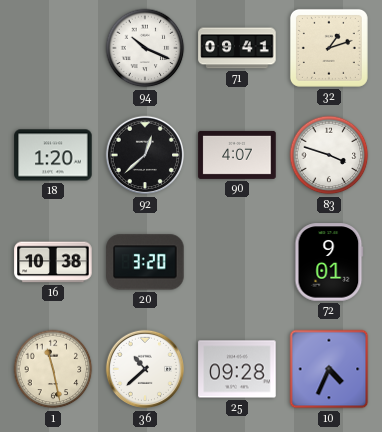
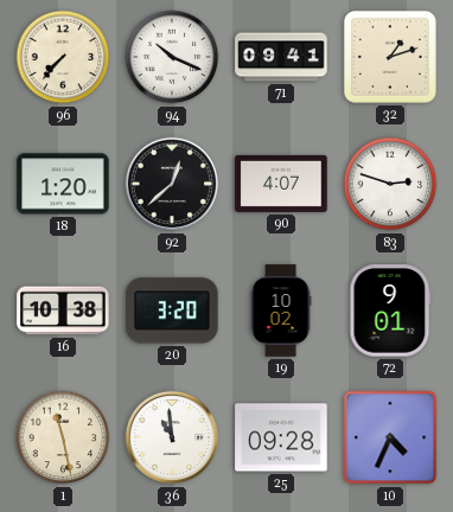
96: none -> 7:37 (63, 57)
83: 3:48 -> 2:48 (390, 184)
19: none -> 10:02 (281, 311)
36: 10:38 -> 10:59 (172, 437)
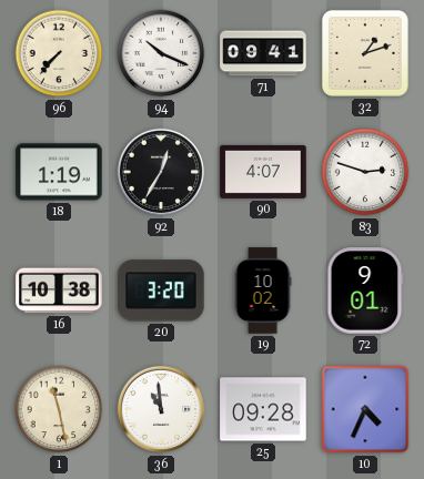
18: 1:20 -> 1:19 (59, 172)
92: 12:38 -> 12:35 (161, 172)
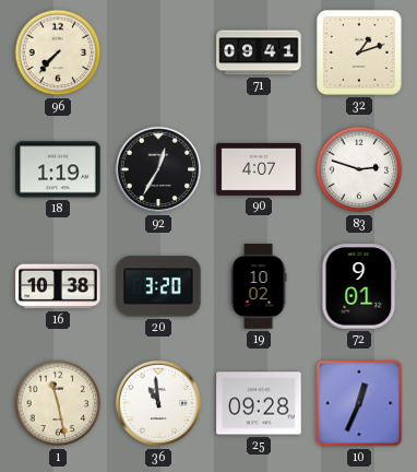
94: 10:19 -> none (161, 53)
10: 4:34 -> 12:34 (359, 403)
